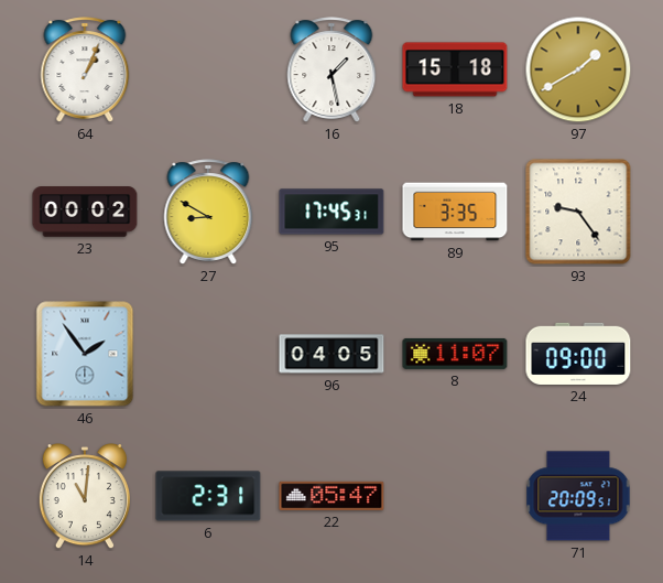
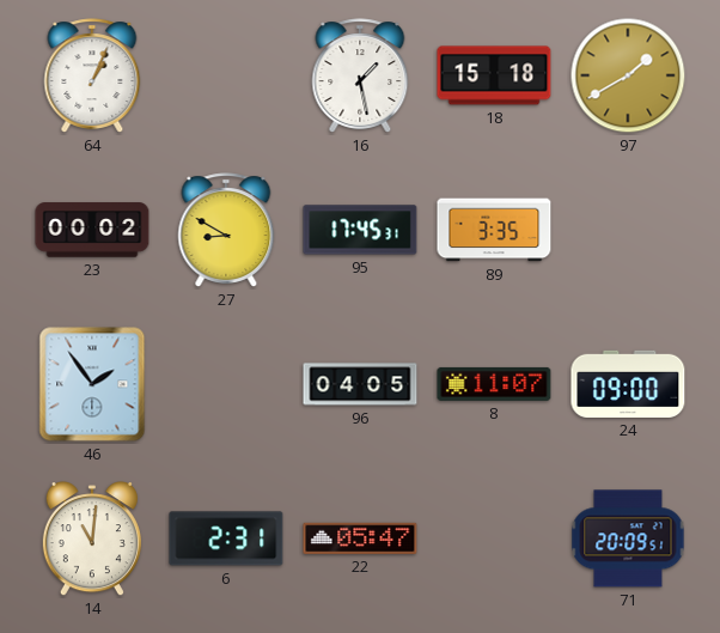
93: 9:24 -> none (578, 212)
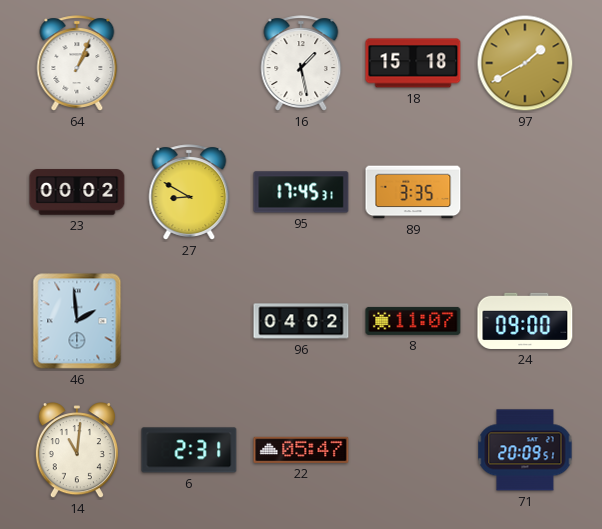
46: 1:54 -> 1:59 (77, 321)
96: 04:05 -> 04:02 (301, 321)
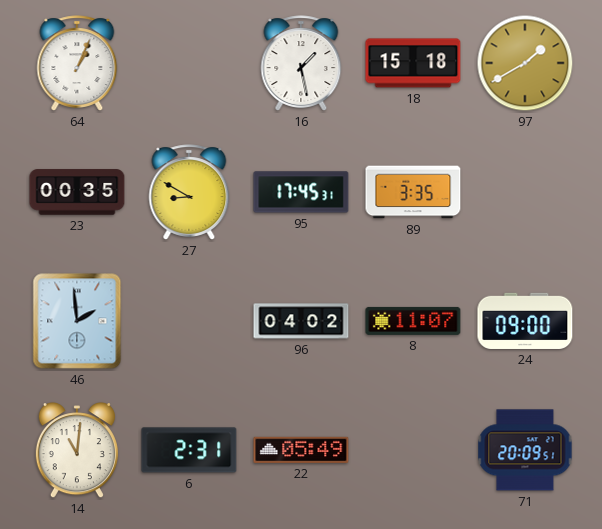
23: 00:02 -> 00:35 (77, 192)
22: 05:47 -> 05:49 (301, 450)
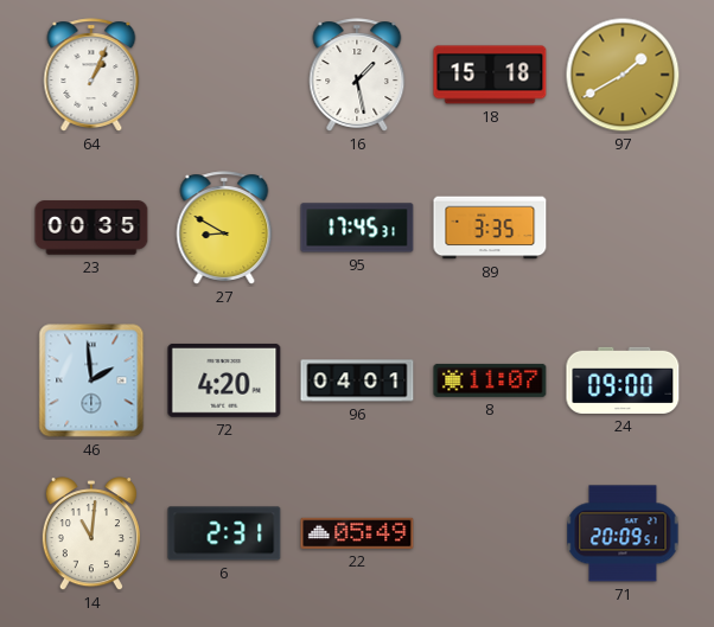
72: none -> 4:20 (224, 380)
96: 04:02 -> 04:01 (357, 380)
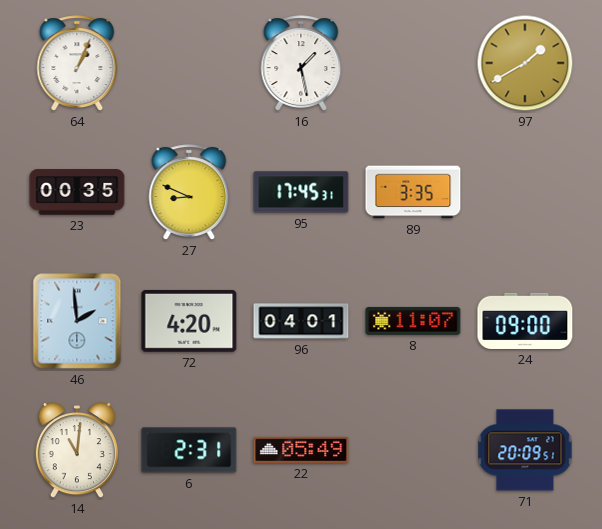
18: 15:18 -> none (490, 75)
27: 8:50 -> 8:49 (189, 192)
